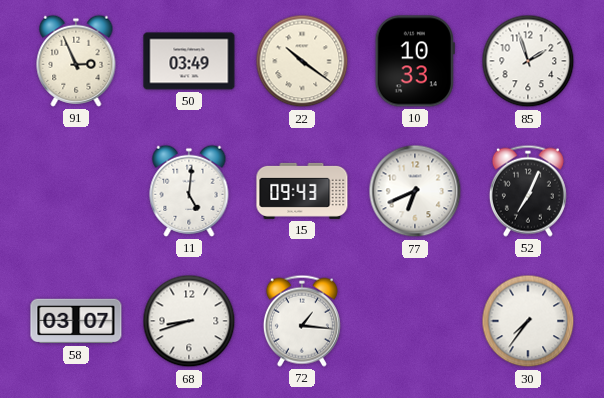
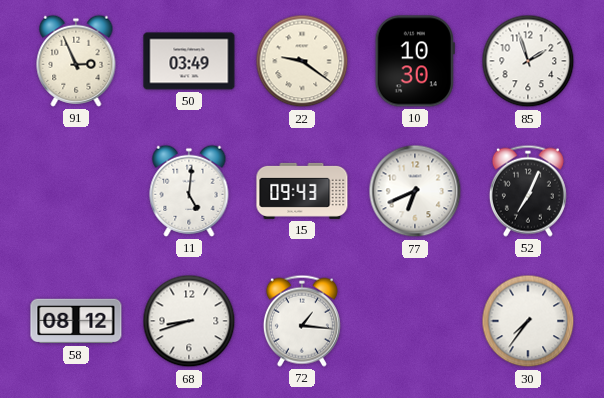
22: 10:21 -> 9:21 (302, 61)
10: 10:33 -> 10:30 (415, 61)
58: 03:07 -> 08:12 (76, 321)
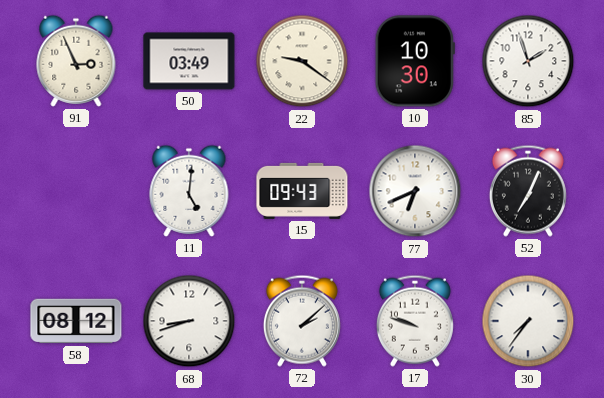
72: 1:16 -> 2:08 (302, 321)
17: none -> 9:48 (415, 321)
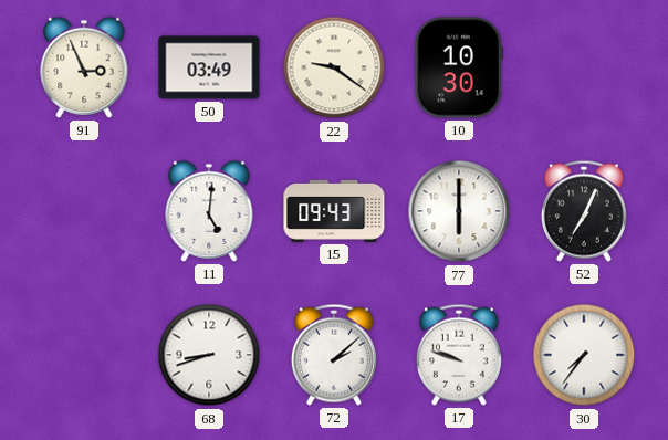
85: 1:57 -> none (528, 61)
77: 6:41 -> 6:00 (459, 211)
58: 08:12 -> none (76, 321)
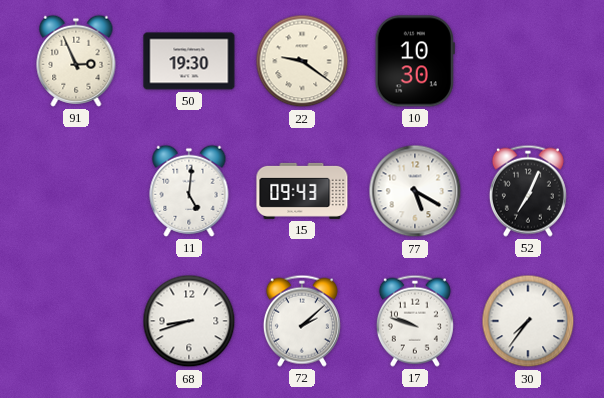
50: 03:49 -> 19:30 (189, 61)
77: 6:00 -> 5:20 (415, 191)
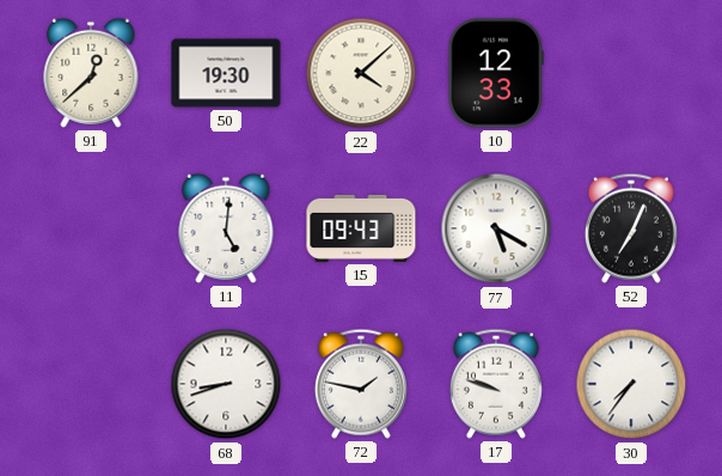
91: 2:56 -> 12:38 (91, 73)
22: 9:21 -> 4:08 (361, 73)
10: 10:30 -> 12:33 (496, 73)
72: 2:08 -> 1:47 (361, 384)
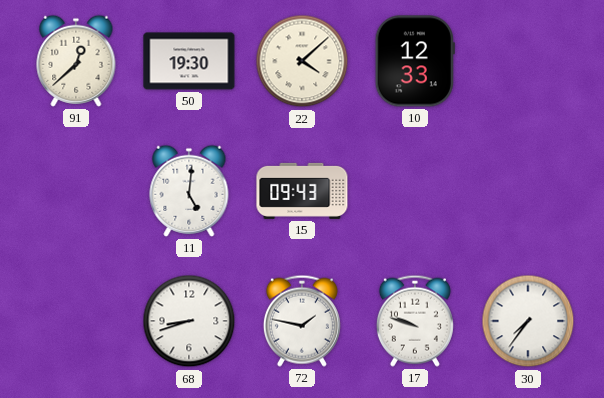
77: 5:20 -> none (496, 228)
52: 7:04 -> none (631, 228)
